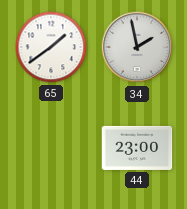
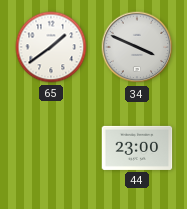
34: 1:58 -> 3:49 (137, 47)
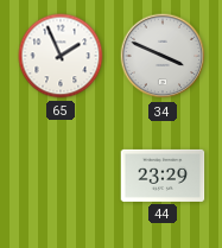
65: 1:39 -> 1:56 (61, 56)
44: 23:00 -> 23:29 (163, 176)
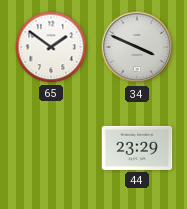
65: 1:56 -> 1:51 (51, 47)
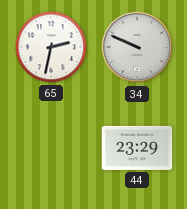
65: 1:51 -> 2:32 (51, 47)
34: 3:49 -> 9:49 (137, 47)
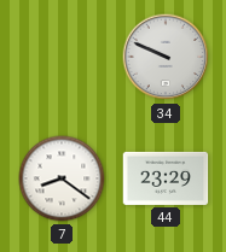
65: 2:32 -> none (51, 47)
7: none -> 8:21 (62, 178)
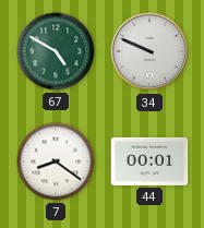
67: none -> 4:50 (56, 51)
44: 23:29 -> 00:01 (149, 161)
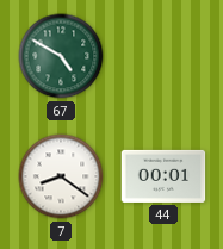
34: 9:49 -> none (149, 51)
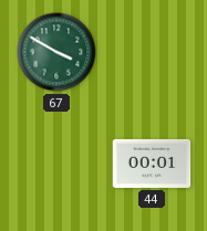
67: 4:50 -> 3:50 (56, 52)
7: 8:21 -> none (61, 176)
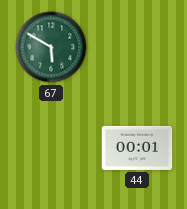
67: 3:50 -> 5:50 (51, 47)
